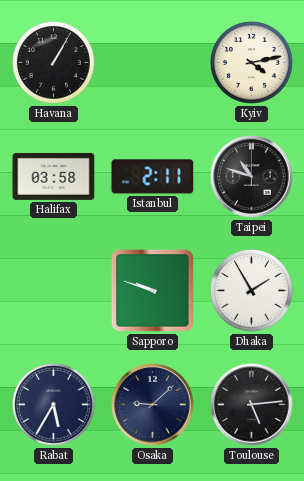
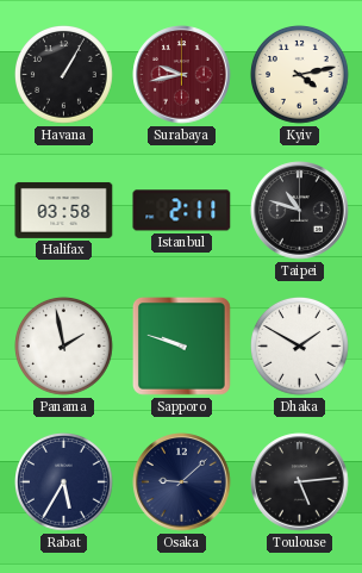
Surabaya: none -> 9:43 (182, 75)
Panama: none -> 1:58 (64, 347)
Dhaka: 1:55 -> 1:50 (300, 347)
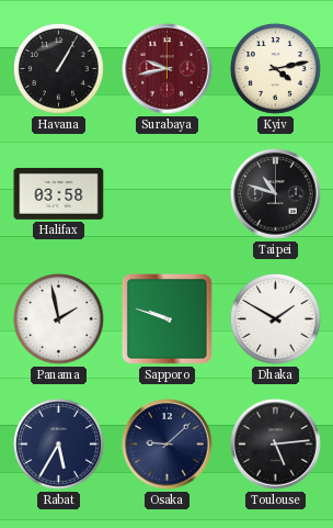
Istanbul: 2:11 -> none (182, 211)
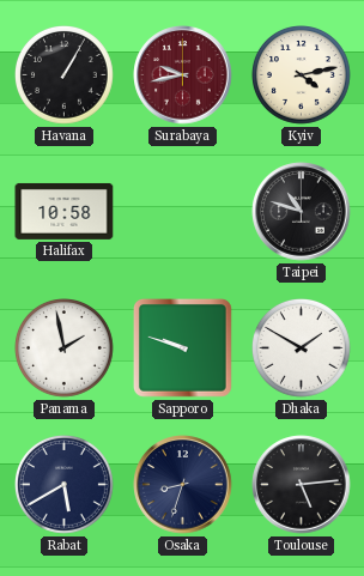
Halifax: 03:58 -> 10:58 (65, 211)
Rabat: 5:35 -> 5:40 (65, 485)
Osaka: 9:08 -> 8:33 (183, 485)
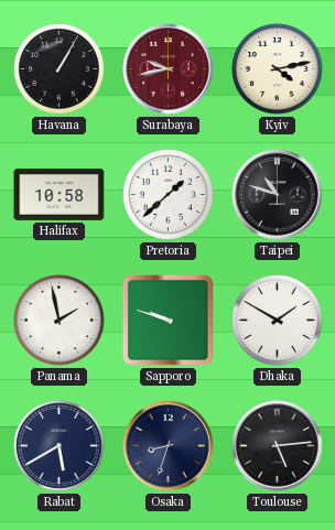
Pretoria: none -> 1:38 (169, 195)
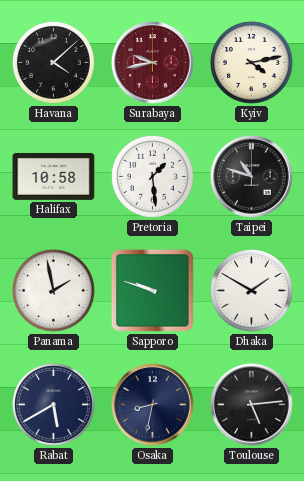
Havana: 1:05 -> 4:08 (54, 63)
Pretoria: 1:38 -> 1:29 (153, 177)
Osaka: 8:33 -> 8:32 (153, 405)
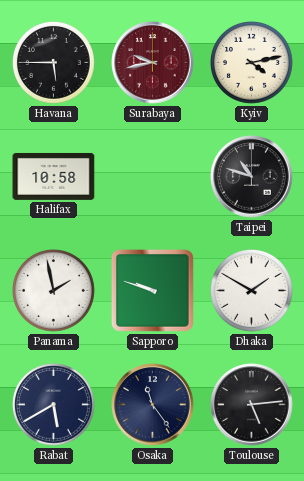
Havana: 4:08 -> 5:45 (54, 63)
Pretoria: 1:29 -> none (153, 177)
Osaka: 8:32 -> 11:24 (153, 405)
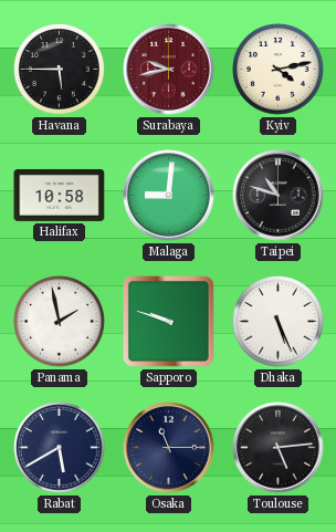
Malaga: none -> 9:01 (169, 196)
Dhaka: 1:50 -> 5:26 (279, 322)
Osaka: 11:24 -> 11:15 (169, 448)
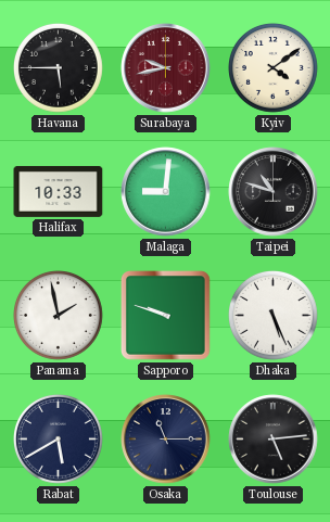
Kyiv: 4:13 -> 4:09 (274, 68)
Halifax: 10:58 -> 10:33 (59, 191)
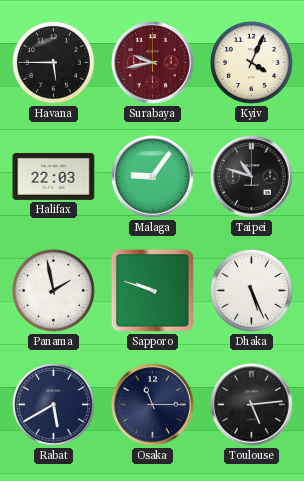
Kyiv: 4:09 -> 4:04 (252, 63)
Halifax: 10:33 -> 22:03 (54, 176)
Malaga: 9:01 -> 9:06 (153, 177)
